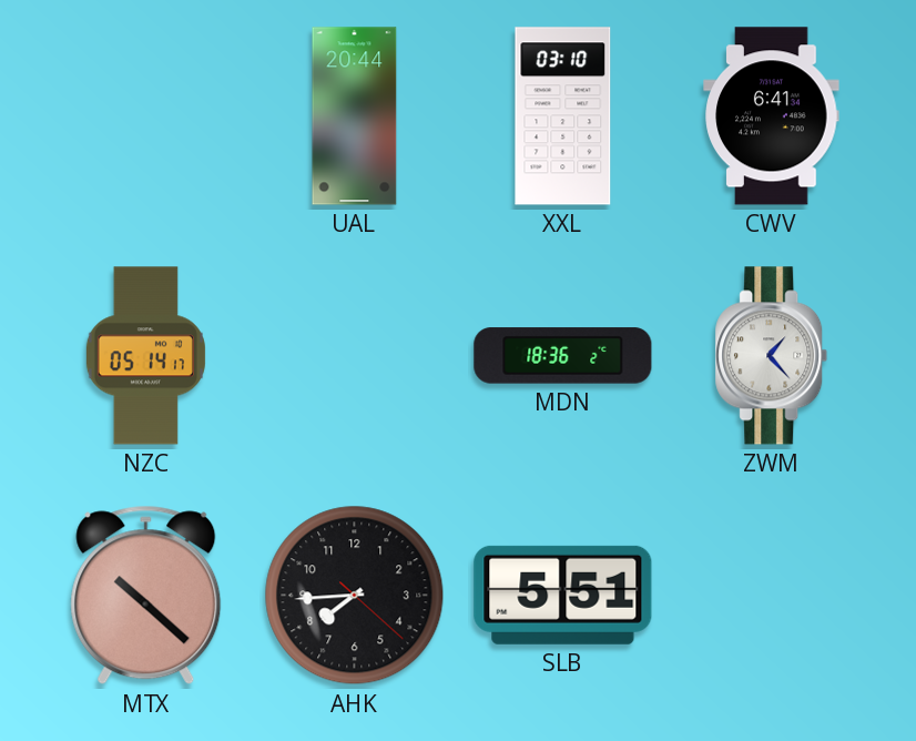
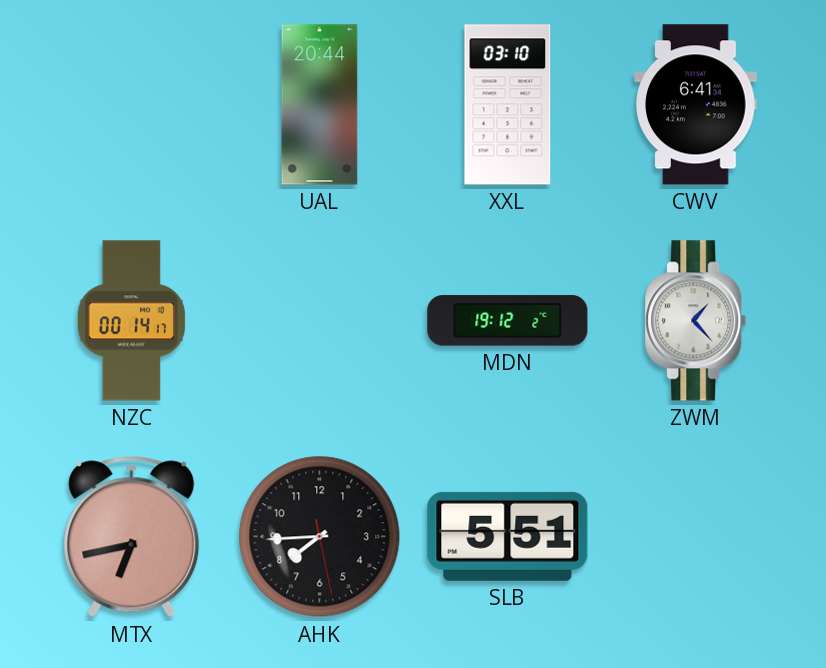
NZC: 05:14 -> 00:14 (131, 321)
MDN: 18:36 -> 19:12 (508, 321)
MTX: 10:22 -> 6:43 (132, 537)
AHK: 7:44:22 -> 7:44:28 (320, 537)
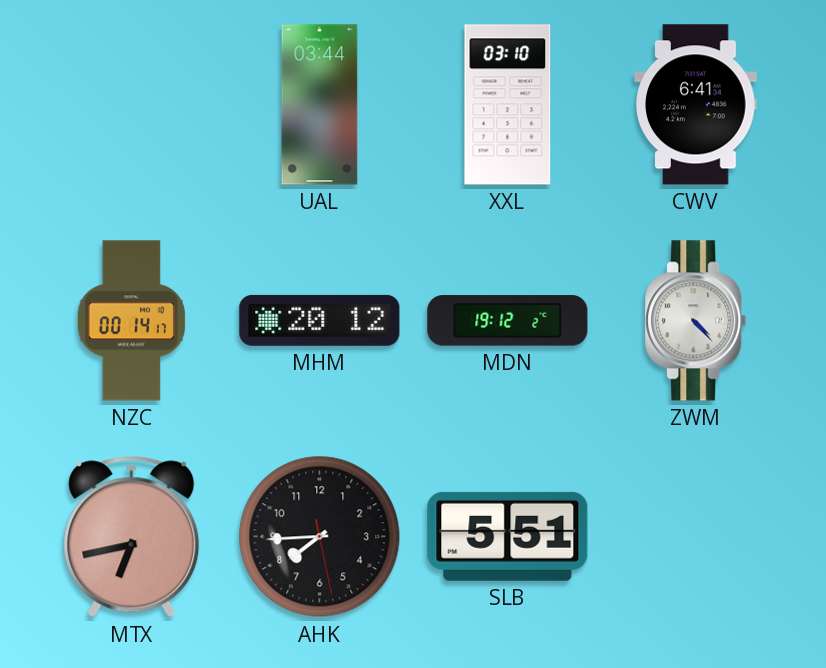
UAL: 20:44 -> 03:44 (320, 105)
MHM: none -> 20:12 (320, 320)
ZWM: 1:23 -> 4:23 (696, 321)
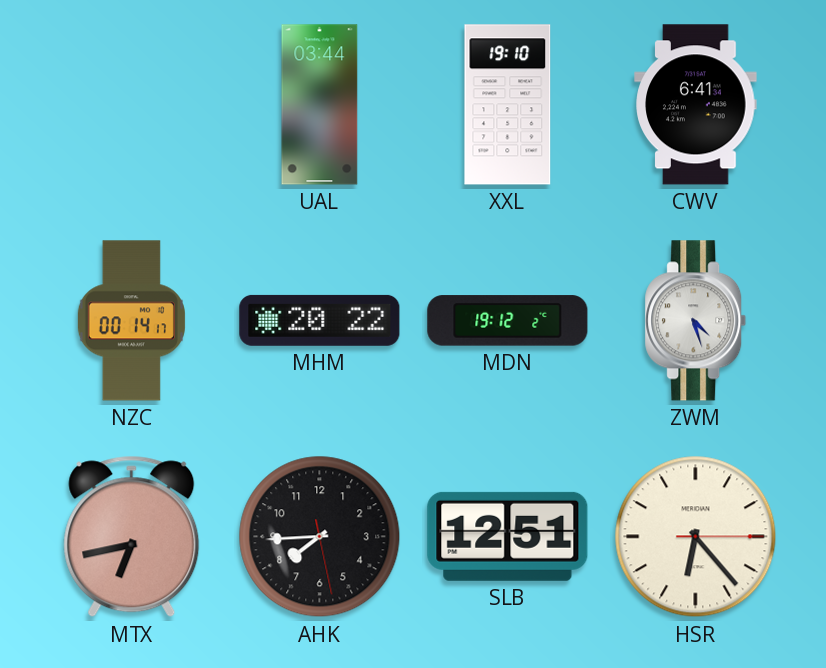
XXL: 03:10 -> 19:10 (508, 105)
MHM: 20:12 -> 20:22 (320, 320)
ZWM: 4:23 -> 4:27 (696, 321)
SLB: 5:51 -> 12:51 (508, 536)
HSR: none -> 6:23 (696, 537)
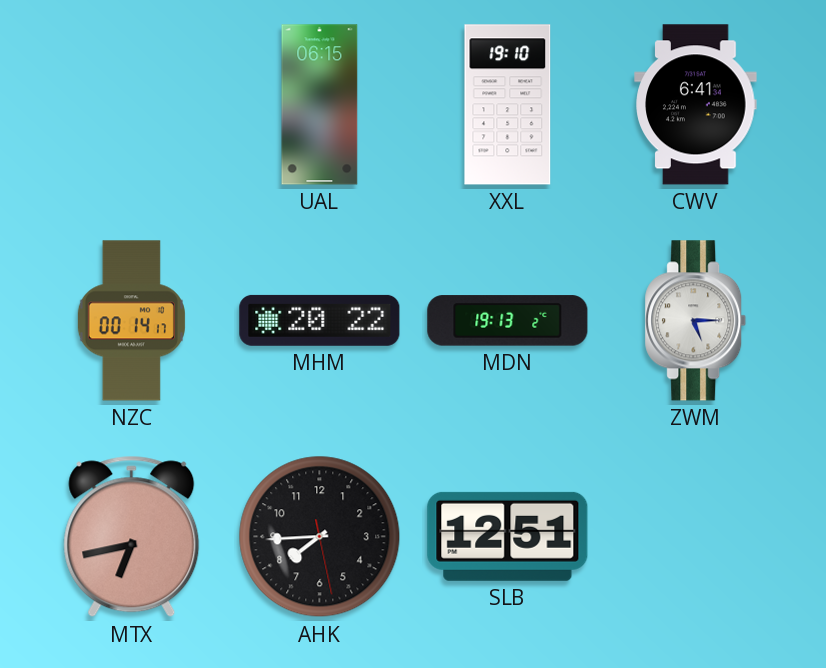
UAL: 03:44 -> 06:15 (320, 105)
MDN: 19:12 -> 19:13 (508, 321)
ZWM: 4:27 -> 5:15 (696, 321)
HSR: 6:23 -> none (696, 537)
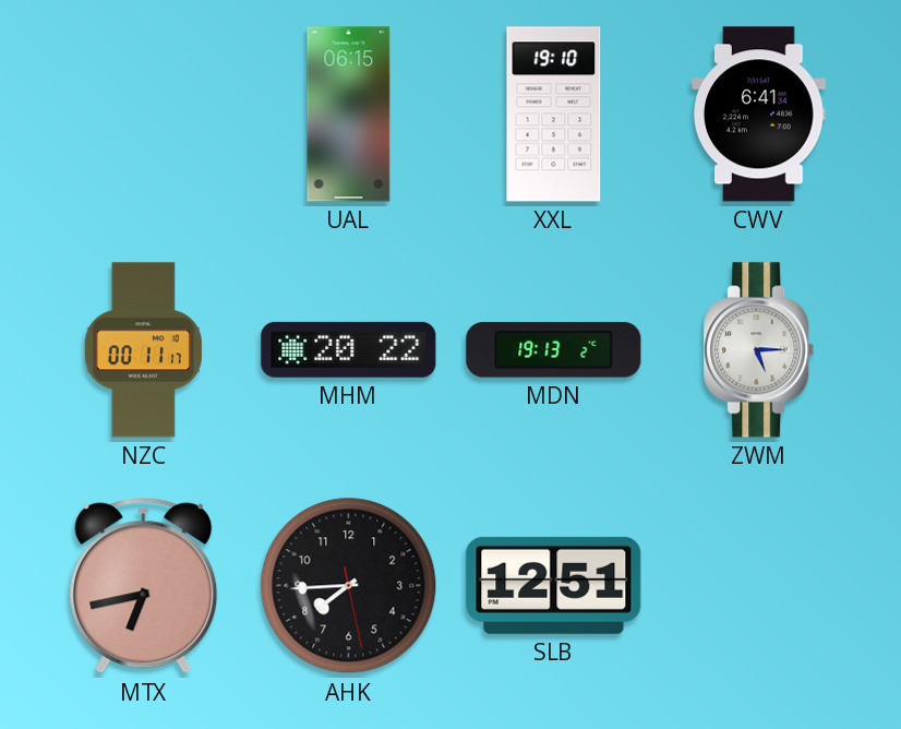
NZC: 00:14 -> 00:11 (143, 350)
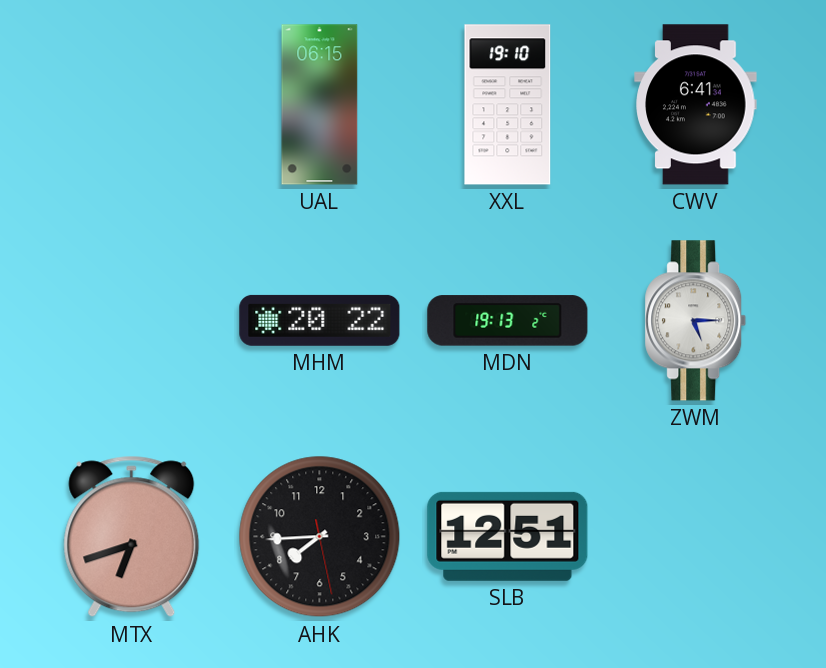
NZC: 00:11 -> none (143, 350)
MTX: 6:43 -> 6:42 (132, 537)
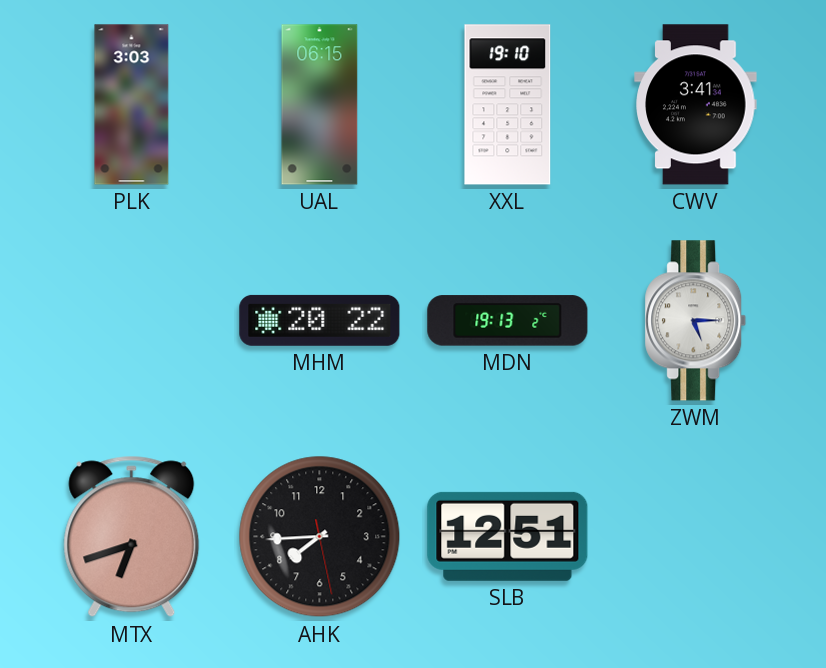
PLK: none -> 3:03 (132, 105)
CWV: 6:41 -> 3:41 (696, 105)
